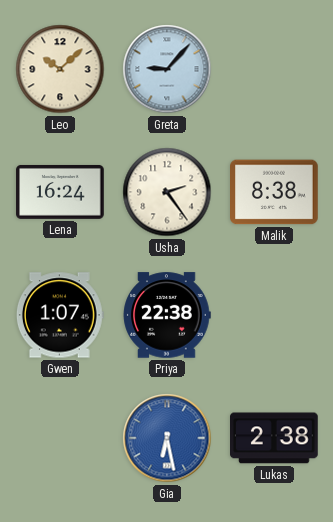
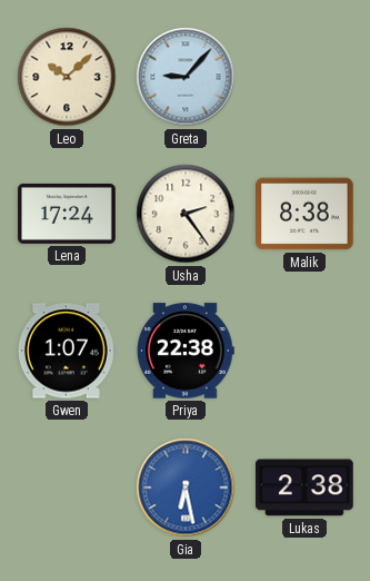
Lena: 16:24 -> 17:24 (67, 214)
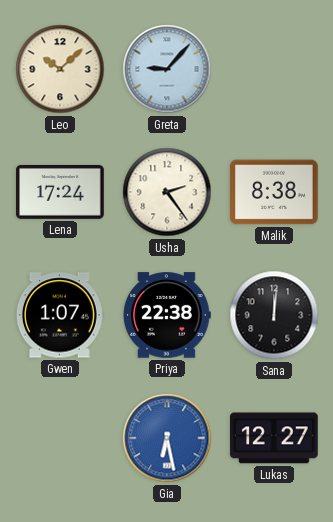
Sana: none -> 12:01 (274, 315)
Lukas: 2:38 -> 12:27 (275, 438)
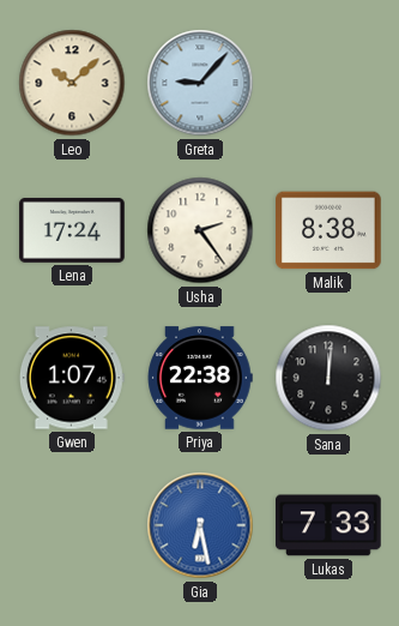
Lukas: 12:27 -> 7:33 (330, 525)
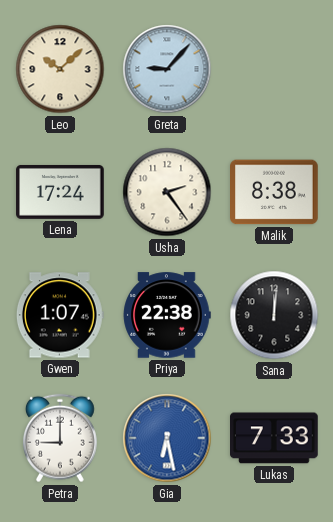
Petra: none -> 9:00 (60, 438)
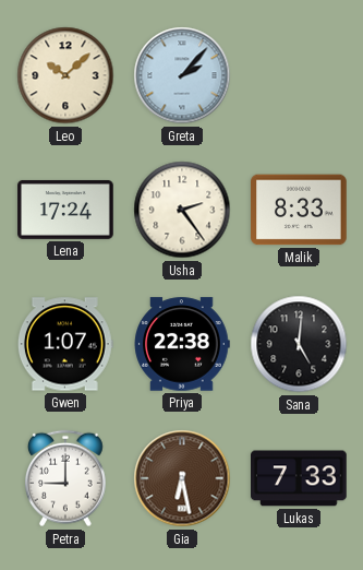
Greta: 9:07 -> 2:07 (182, 75)
Malik: 8:38 -> 8:33 (299, 210)
Sana: 12:01 -> 5:01 (299, 344)
Gia dial: blue -> brown (182, 478)
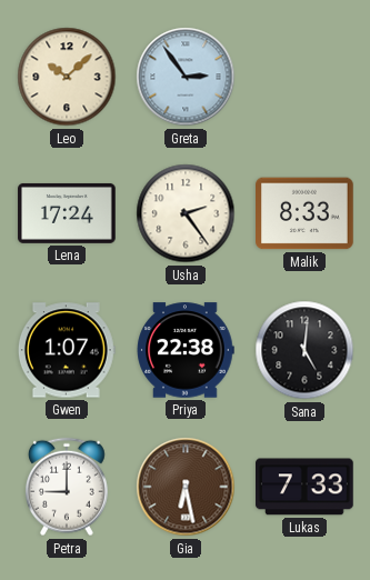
Greta: 2:07 -> 2:54 (186, 77)
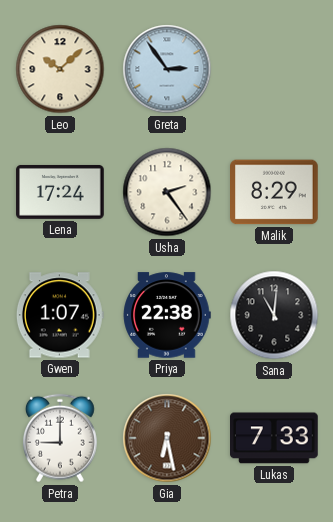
Malik: 8:33 -> 8:29 (274, 192)
Sana: 5:01 -> 11:01 (274, 315)
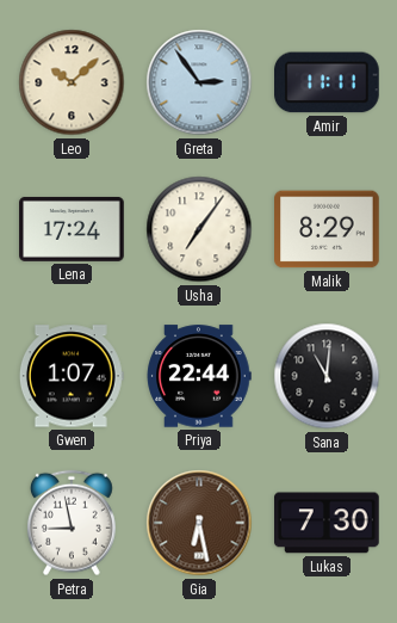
Amir: none -> 11:11 (328, 82)
Usha: 2:24 -> 7:06 (199, 229)
Priya: 22:38 -> 22:44 (199, 376)
Petra: 9:00 -> 8:58 (72, 523)
Lukas: 7:33 -> 7:30 (328, 523)
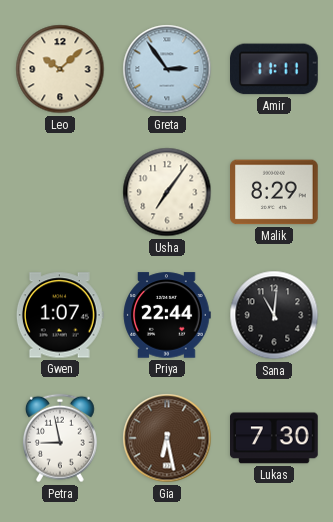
Lena: 17:24 -> none (72, 229)
